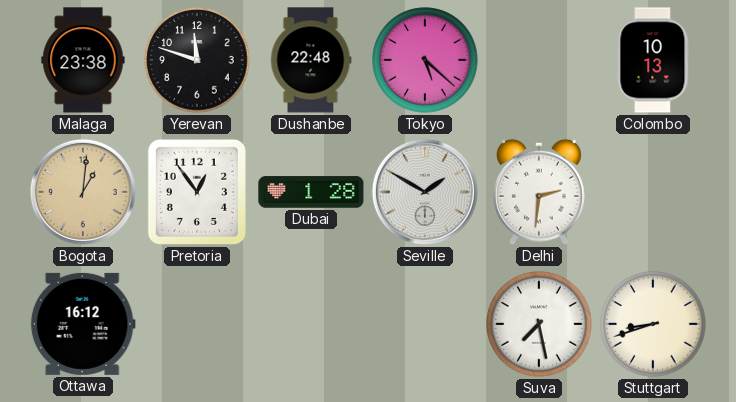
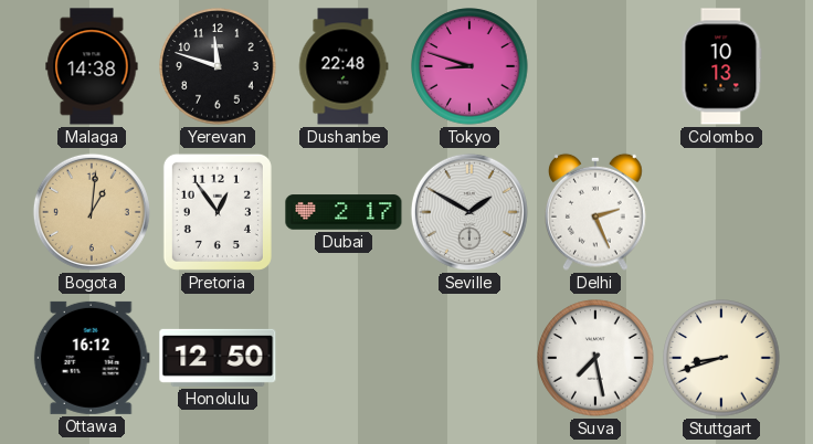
Malaga: 23:38 -> 14:38 (92, 66)
Tokyo: 5:22 -> 8:48 (469, 66)
Dubai: 1:28 -> 2:17 (344, 212)
Delhi: 2:31 -> 2:26 (596, 212)
Honolulu: none -> 12:50 (218, 358)
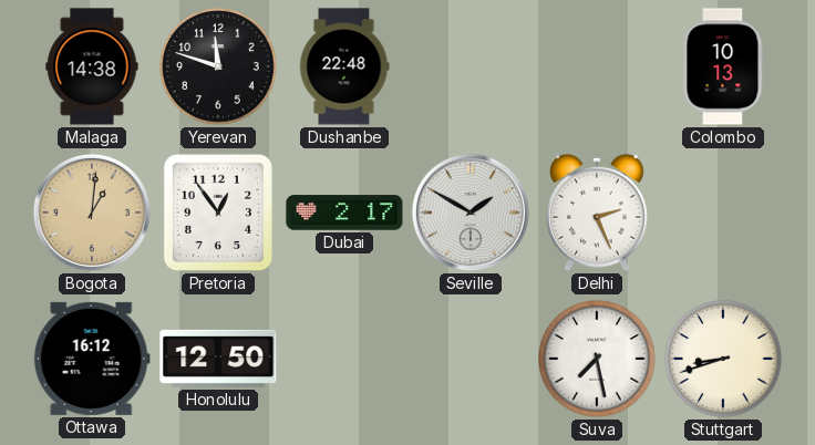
Tokyo: 8:48 -> none (469, 66)
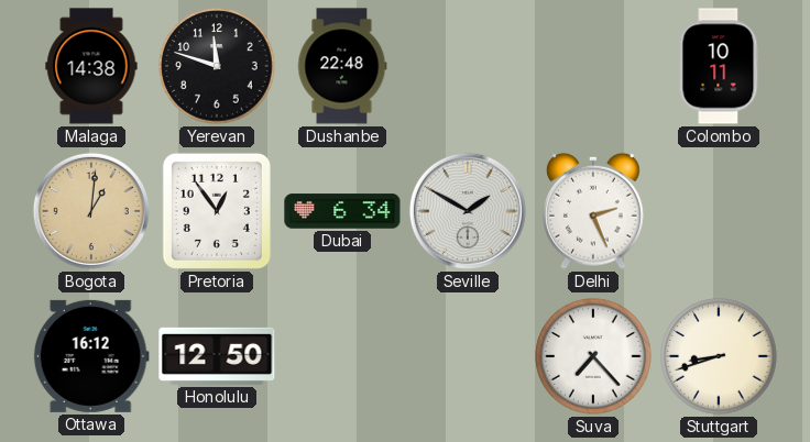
Colombo: 10:13 -> 10:11 (719, 66)
Dubai: 2:17 -> 6:34 (342, 211)
Suva: 7:28 -> 7:23 (593, 356)
